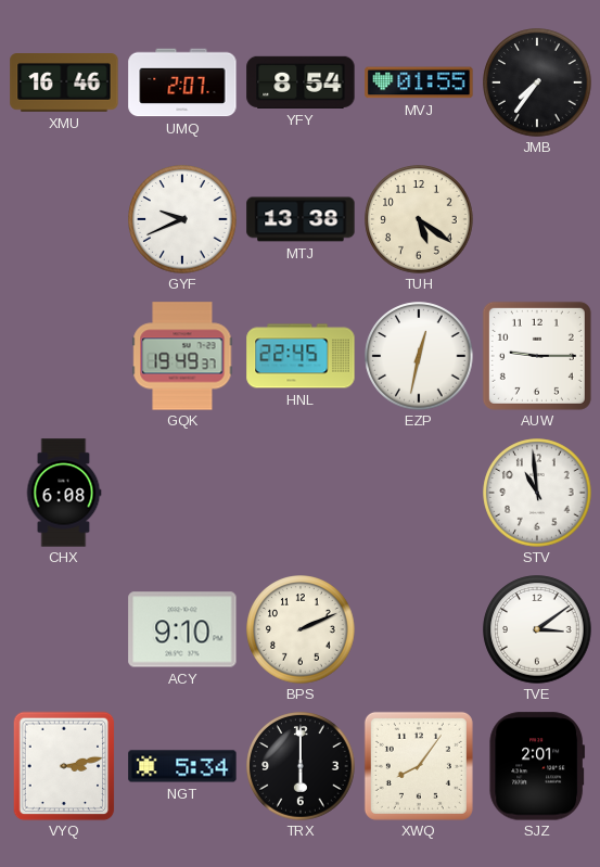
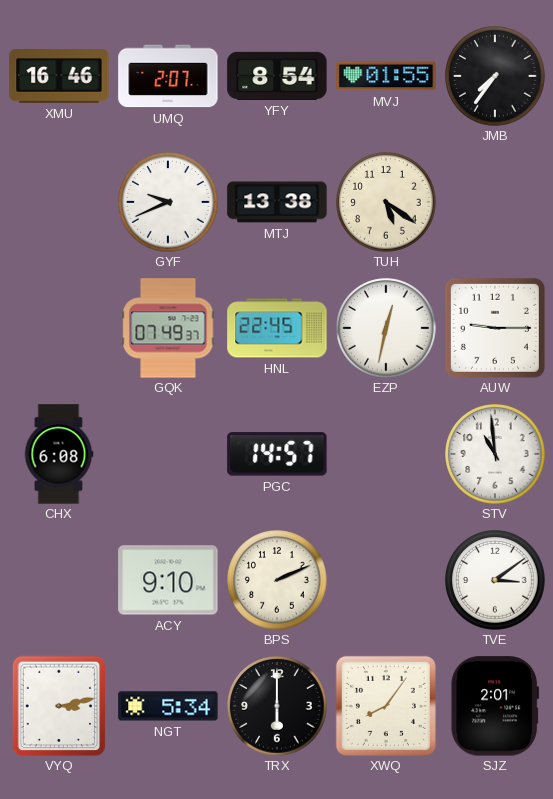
GQK: 19:49 -> 07:49 (168, 328)
PGC: none -> 14:57 (277, 454)
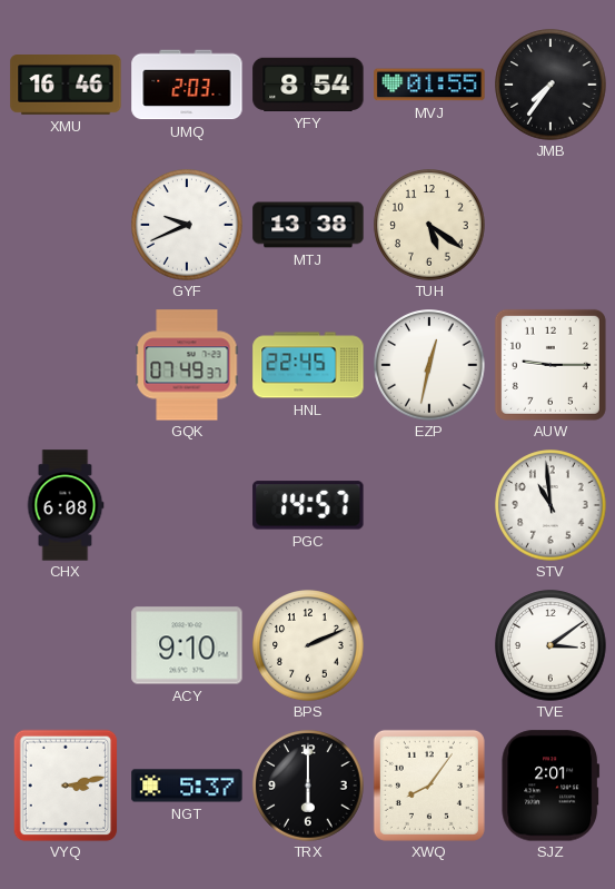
UMQ: 2:07 -> 2:03 (187, 85)
NGT: 5:34 -> 5:37 (187, 786)
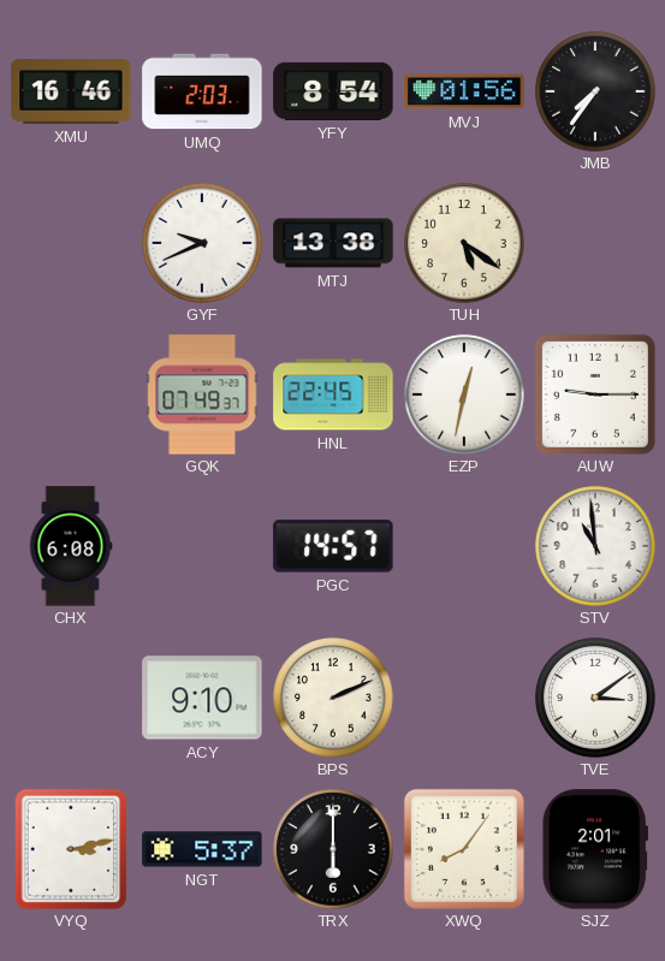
MVJ: 01:55 -> 01:56 (464, 91)
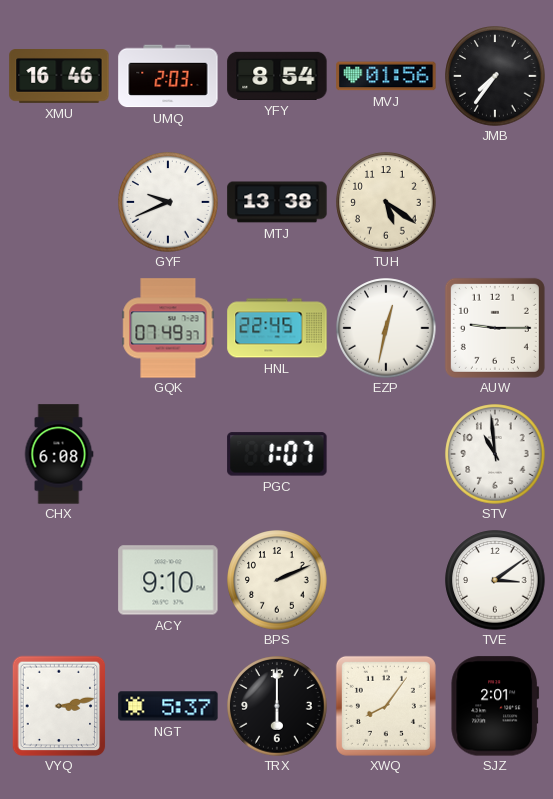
PGC: 14:57 -> 1:07 (277, 454)
